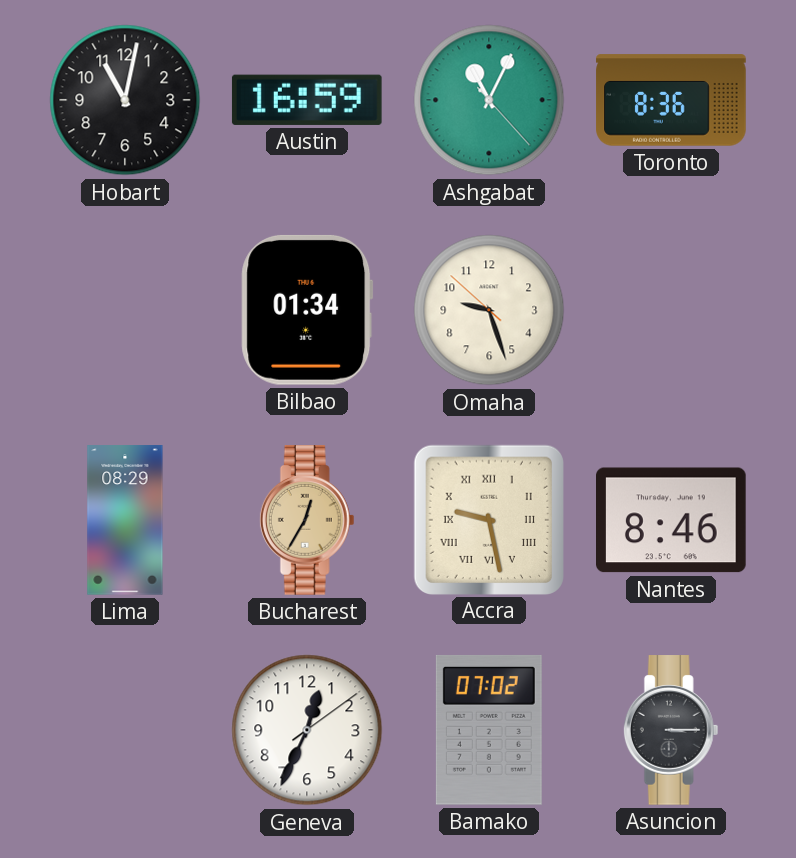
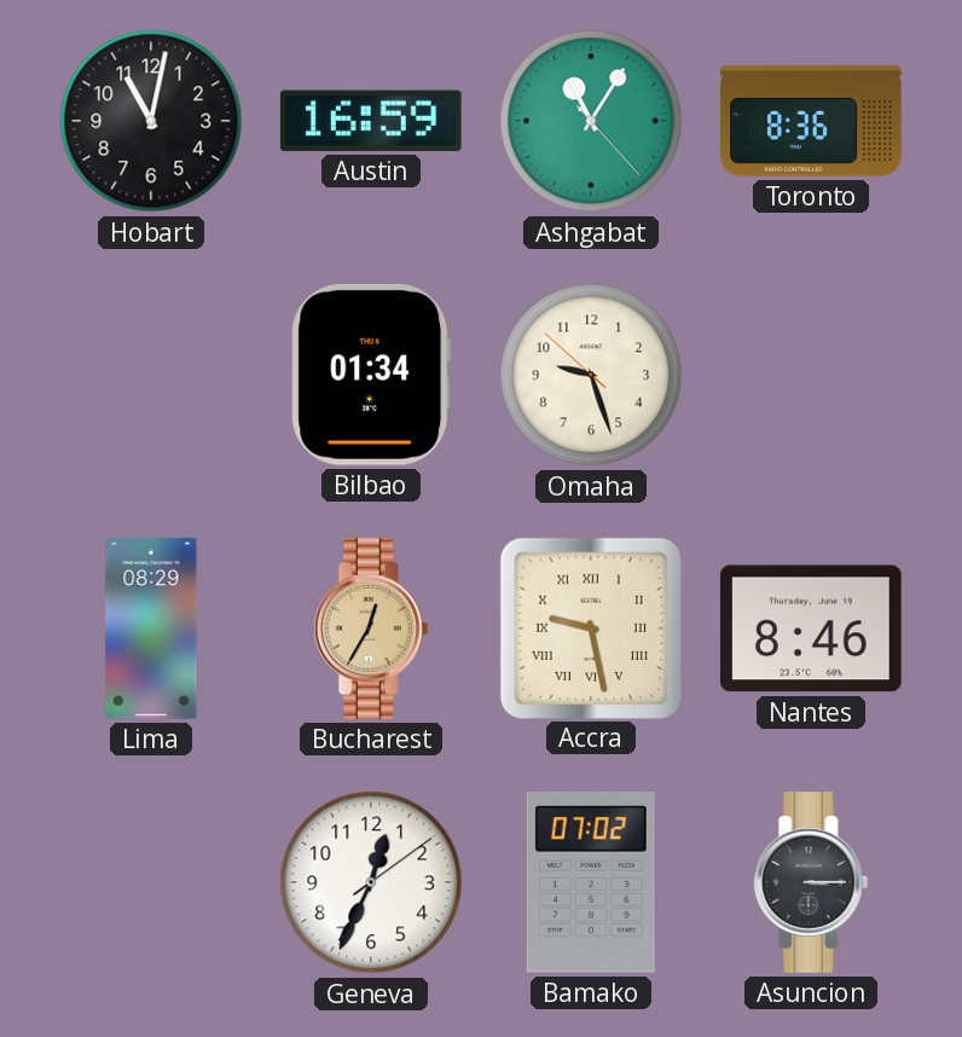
Ashgabat: 11:04 -> 11:05 (591, 121)
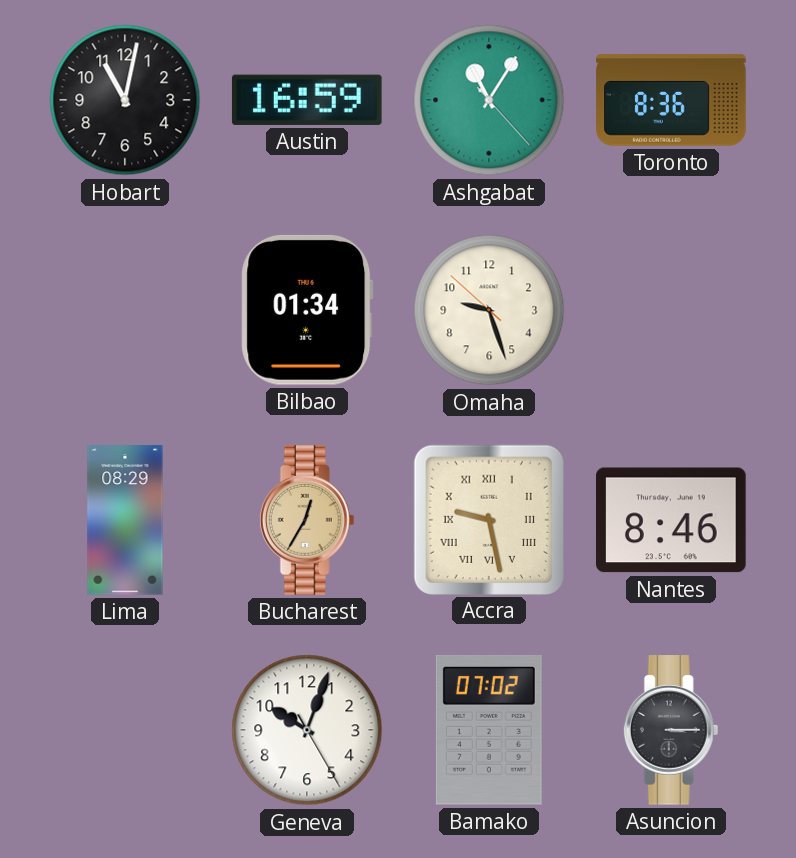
Geneva: 12:34 -> 10:03 (307, 730)
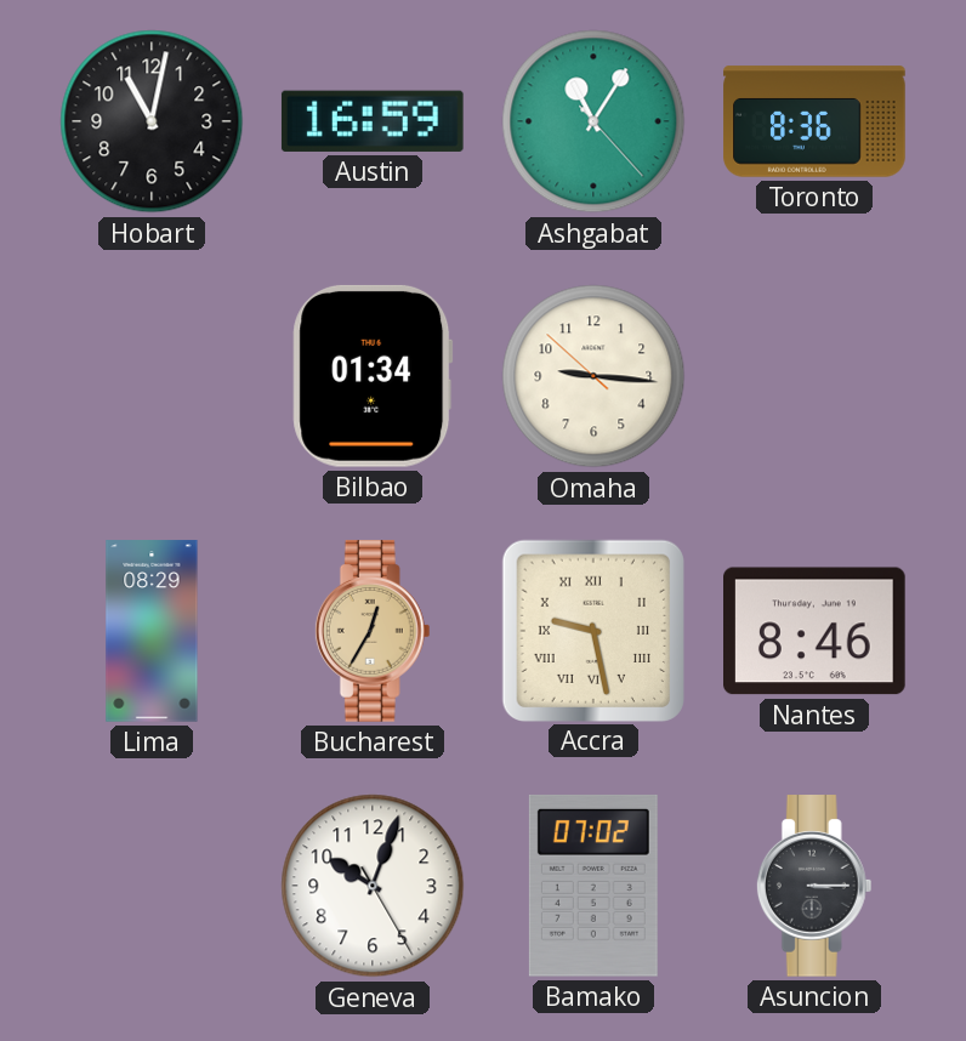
Omaha: 9:26 -> 9:15 (593, 376)
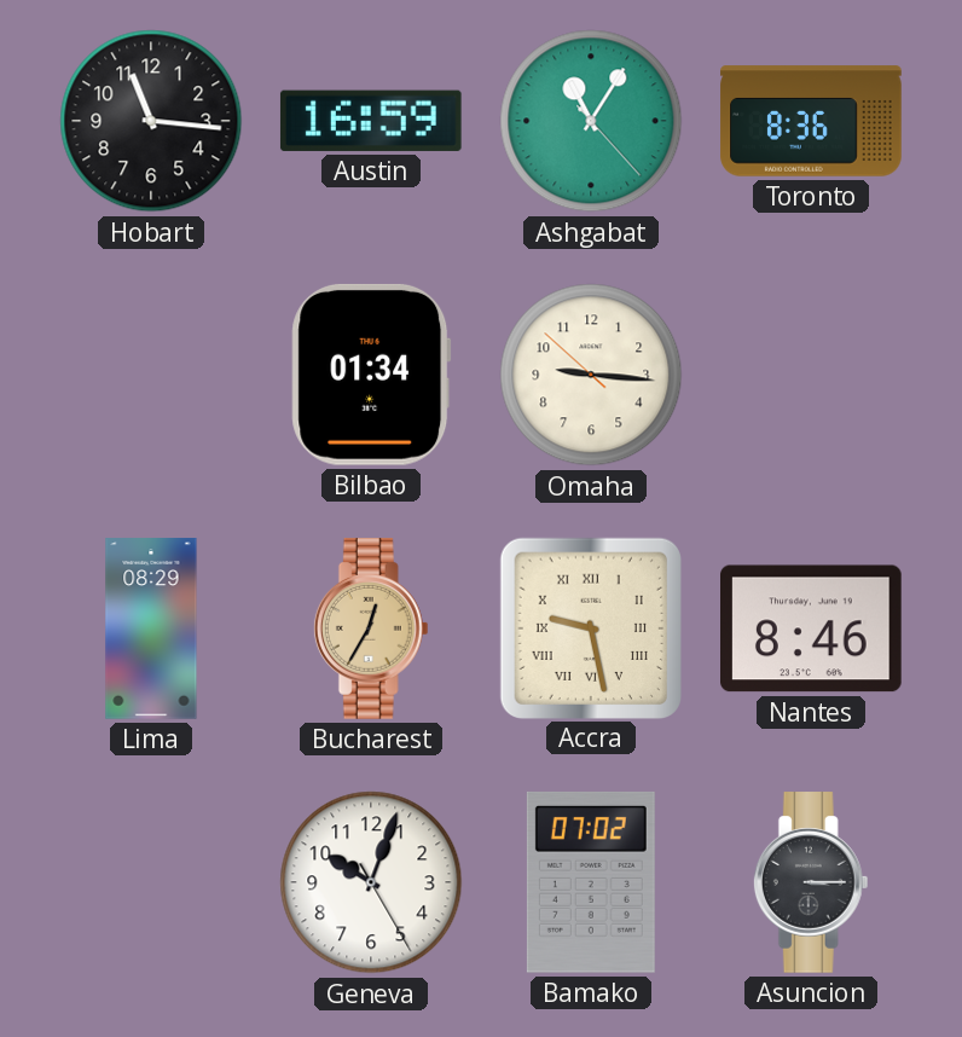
Hobart: 11:02 -> 11:16 (151, 121)
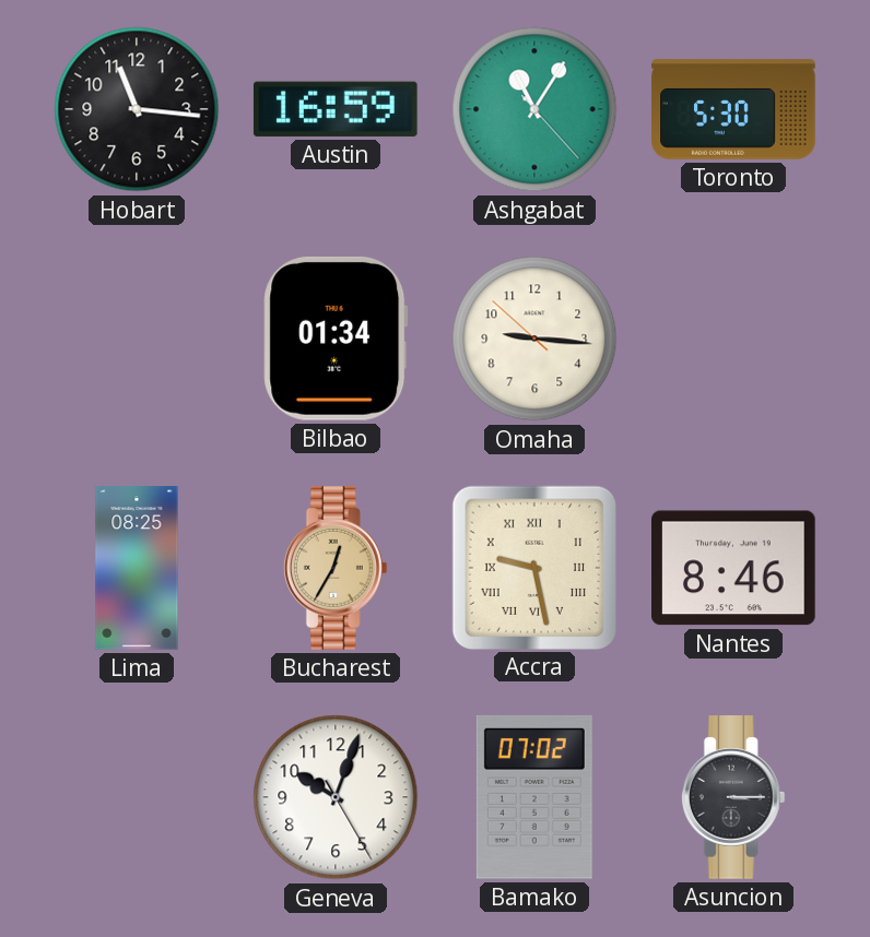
Toronto: 8:36 -> 5:30 (733, 109)
Lima: 08:29 -> 08:25 (137, 568)
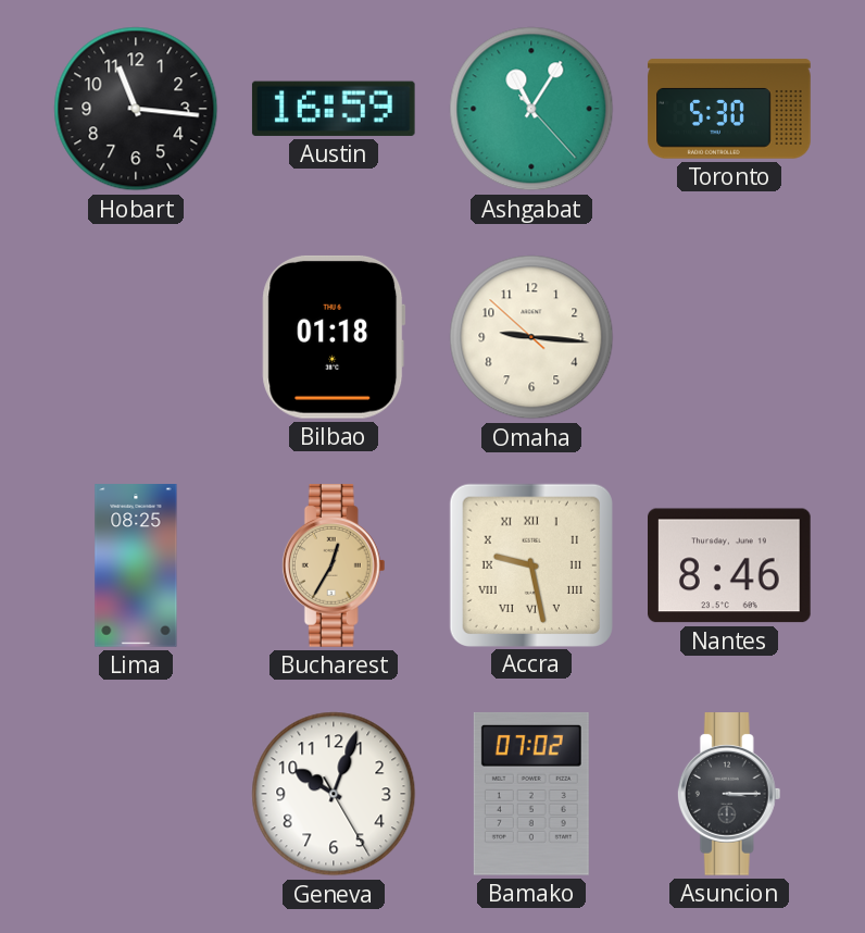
Bilbao: 01:34 -> 01:18 (334, 337)
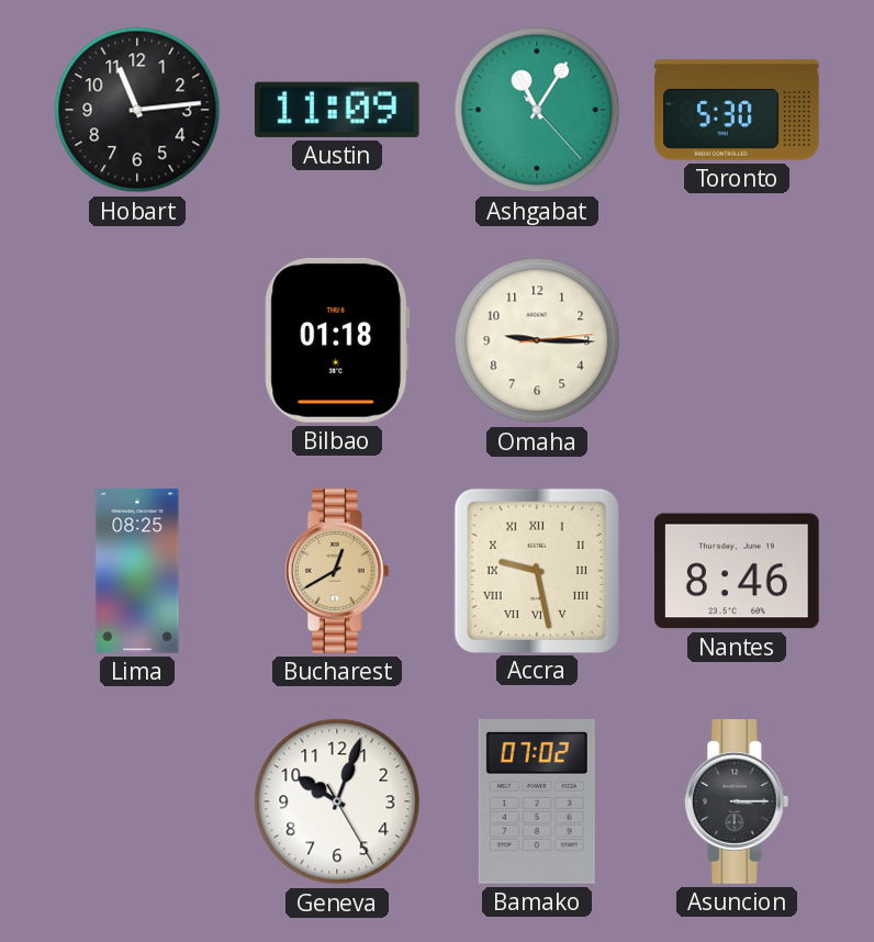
Hobart: 11:16 -> 11:14 (137, 110)
Austin: 16:59 -> 11:09 (337, 110)
Omaha: 9:15:52 -> 9:15:14 (537, 340)
Bucharest: 12:35 -> 12:40 (337, 571)
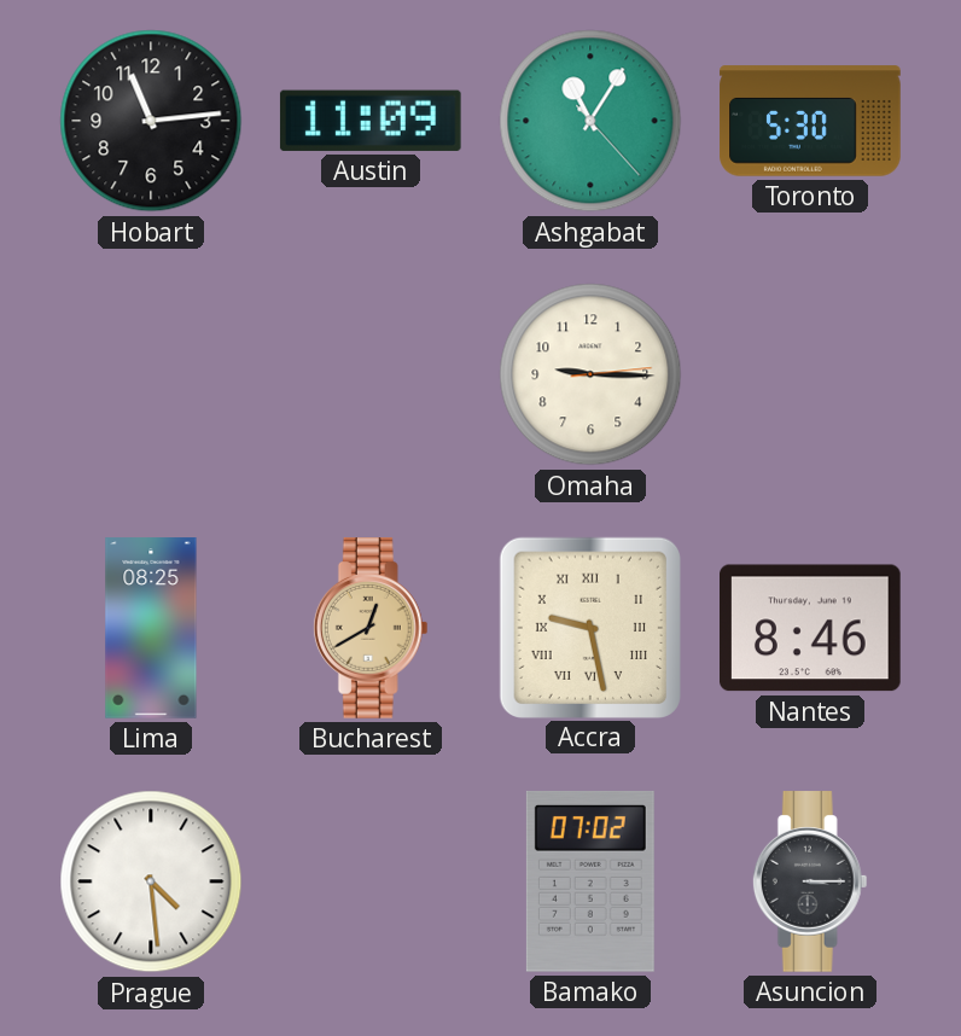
Bilbao: 01:18 -> none (337, 340)
Prague: none -> 4:29 (151, 881)
Geneva: 10:03 -> none (337, 801)
